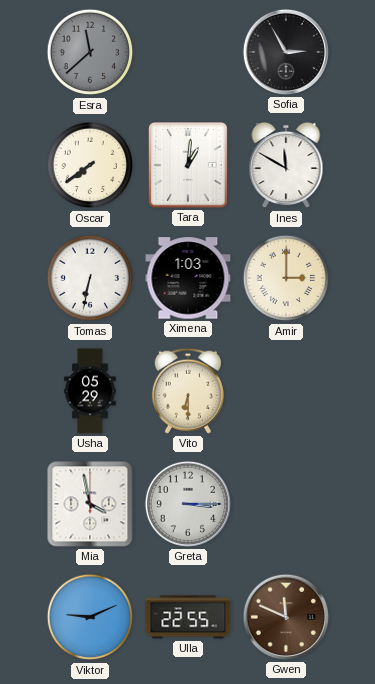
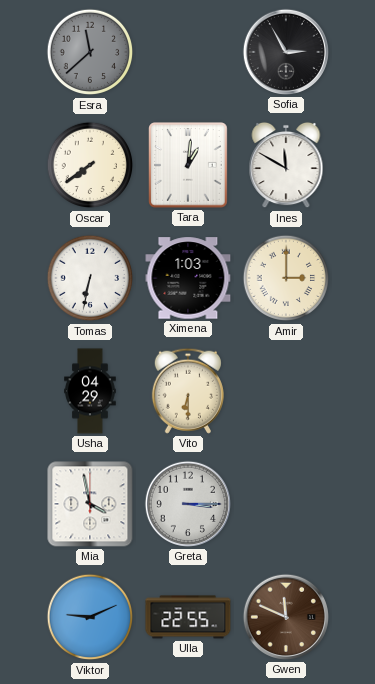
Usha: 05:29 -> 04:29 (90, 391)
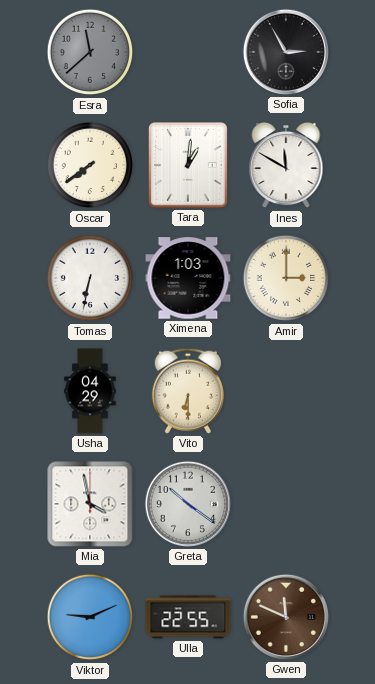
Greta: 3:15 -> 10:21 (188, 504)
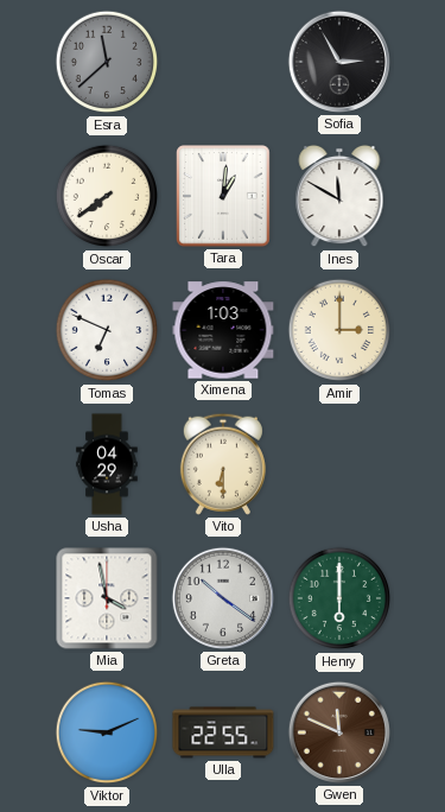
Tomas: 6:32 -> 6:49 (107, 330)
Henry: none -> 6:00 (339, 598)
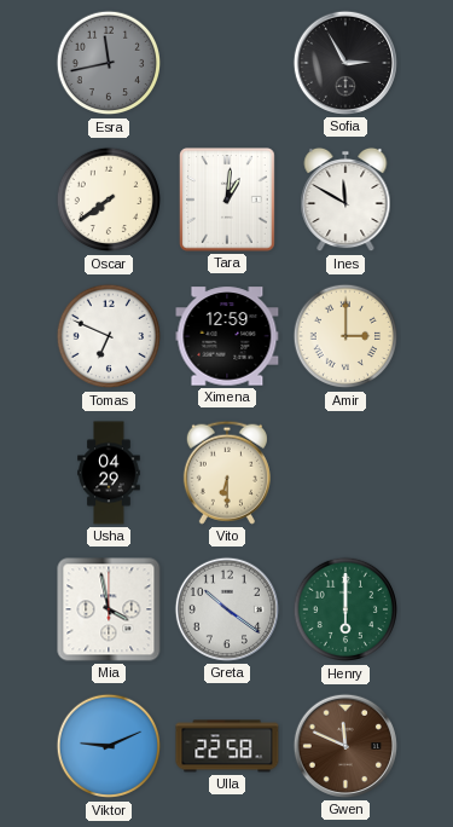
Esra: 11:38 -> 11:43 (109, 63)
Ximena: 1:03 -> 12:59 (227, 336)
Ulla: 22:55 -> 22:58 (227, 746)
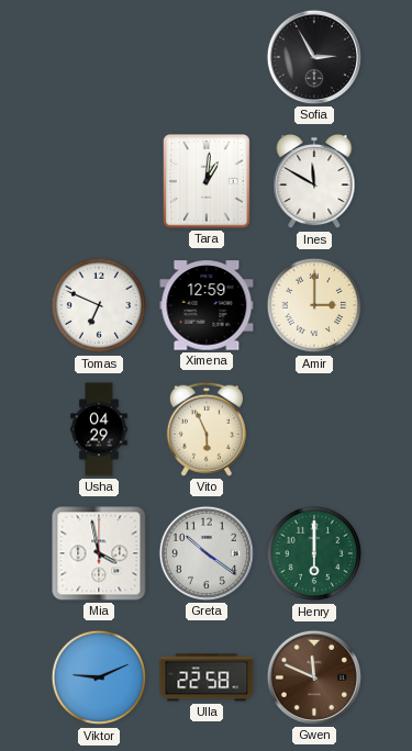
Esra: 11:43 -> none (109, 63)
Oscar: 7:39 -> none (109, 199)
Vito: 6:30 -> 5:56 (207, 429)
